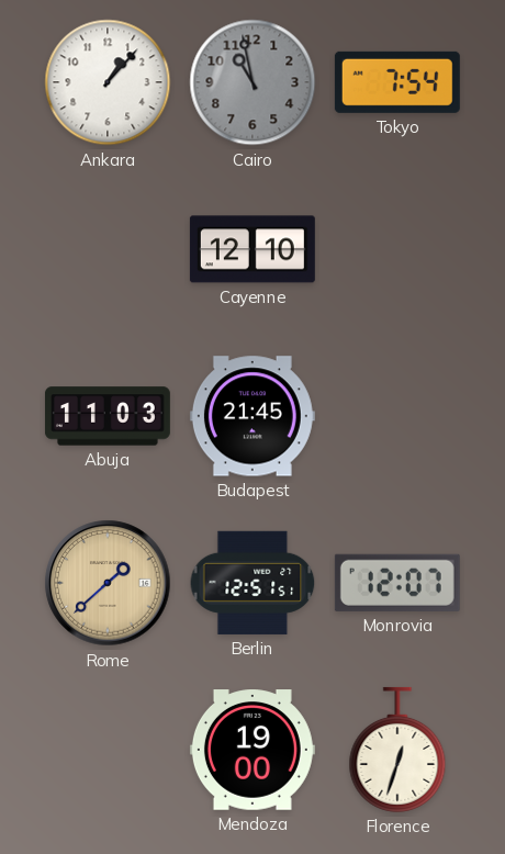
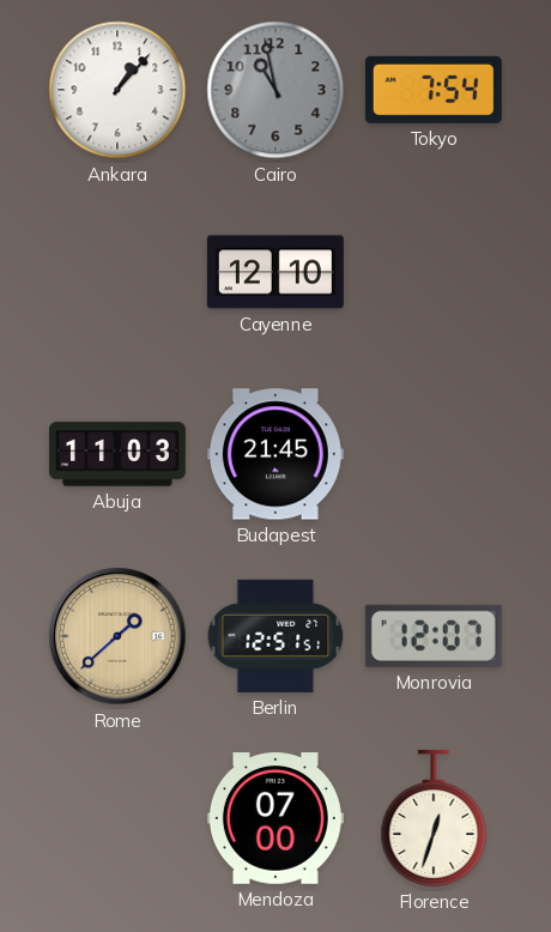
Mendoza: 19:00 -> 07:00 (275, 818)
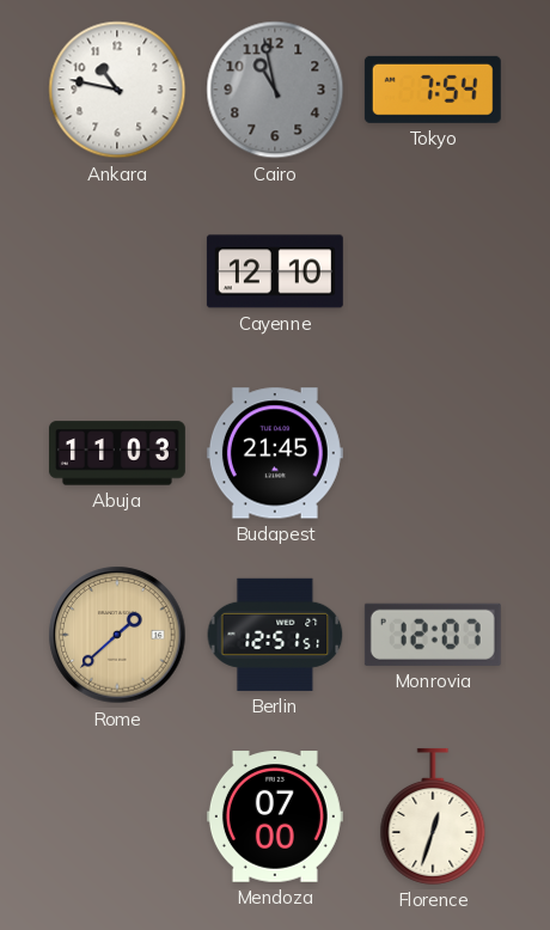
Ankara: 1:07 -> 10:47 (117, 90)
